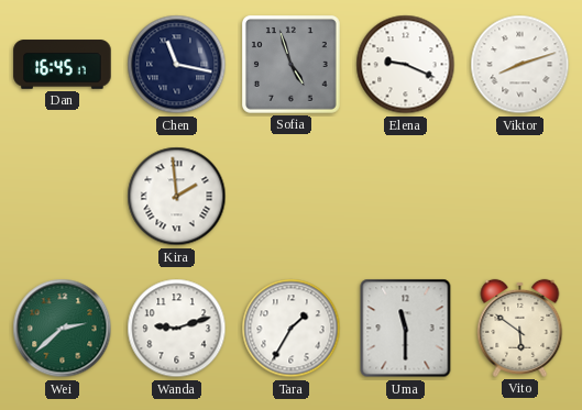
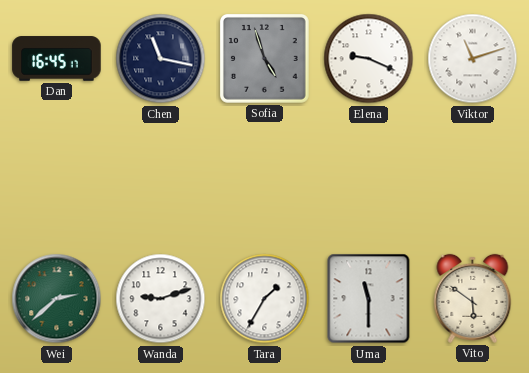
Viktor: 8:12 -> 11:12 (473, 59)
Kira: 1:59 -> none (177, 197)
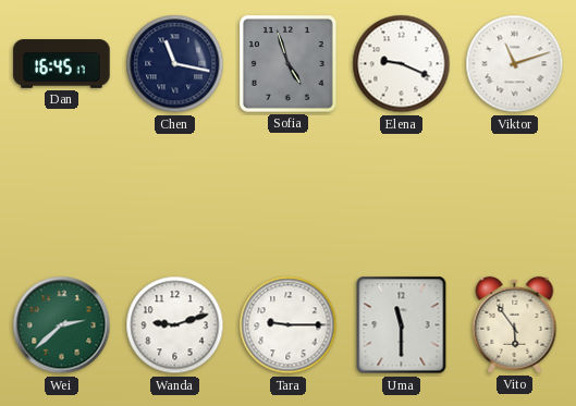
Tara: 1:35 -> 9:15 (289, 325)
Vito: 5:51 -> 5:54 (515, 324)
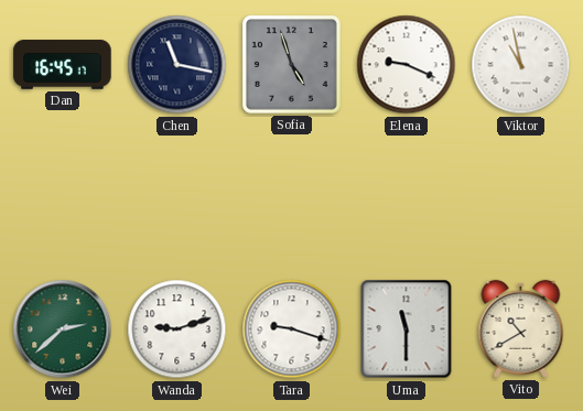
Viktor: 11:12 -> 10:58 (521, 65)
Tara: 9:15 -> 9:18 (292, 329)
Vito: 5:54 -> 10:40 (521, 328)
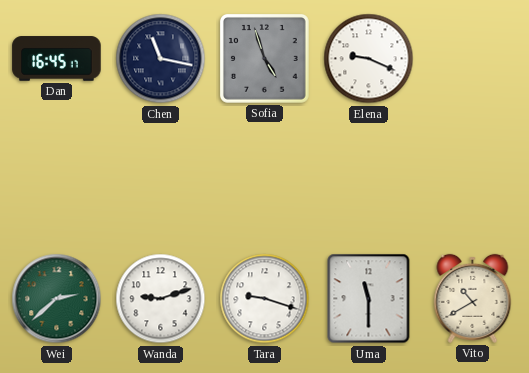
Viktor: 10:58 -> none (521, 65)
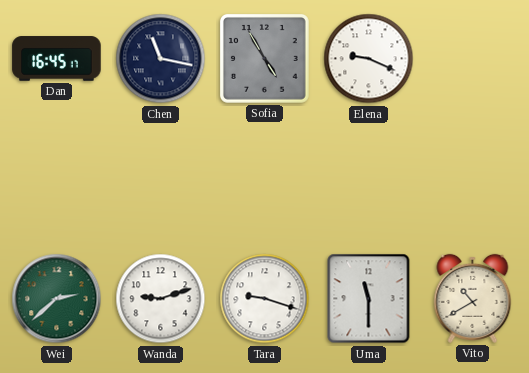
Sofia: 4:57 -> 4:55 (264, 58)
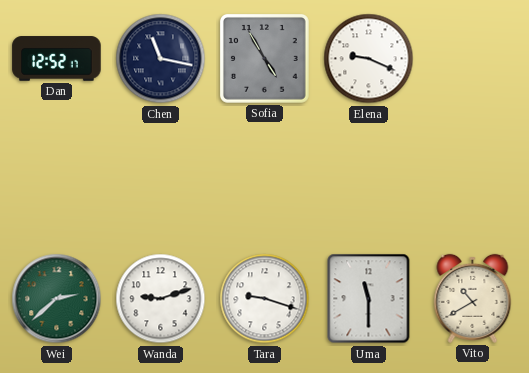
Dan: 16:45 -> 12:52 (57, 59)
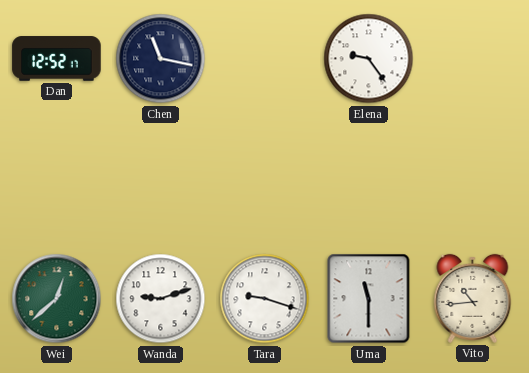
Sofia: 4:55 -> none (264, 58)
Elena: 9:19 -> 9:24 (369, 59)
Wei: 2:38 -> 12:38 (57, 299)
Vito: 10:40 -> 10:44 (473, 298)
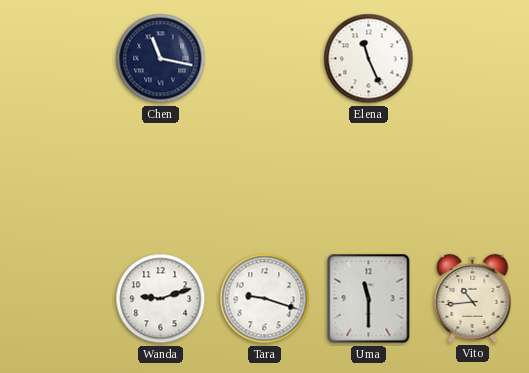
Dan: 12:52 -> none (57, 59)
Elena: 9:24 -> 11:26 (369, 59)
Wei: 12:38 -> none (57, 299)
